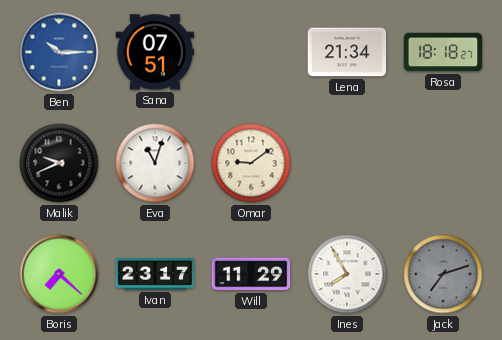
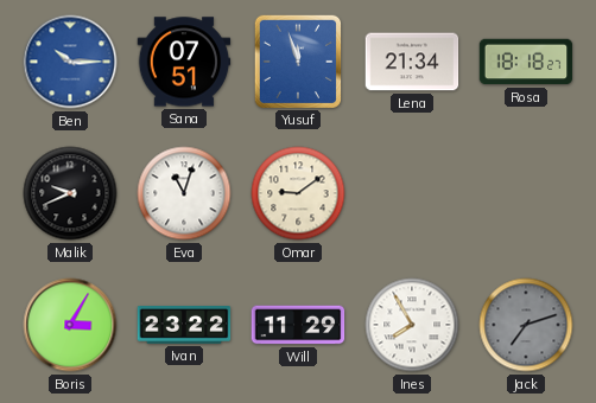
Yusuf: none -> 11:57 (297, 60)
Boris: 7:22 -> 3:05 (70, 325)
Ivan: 23:17 -> 23:22 (184, 325)
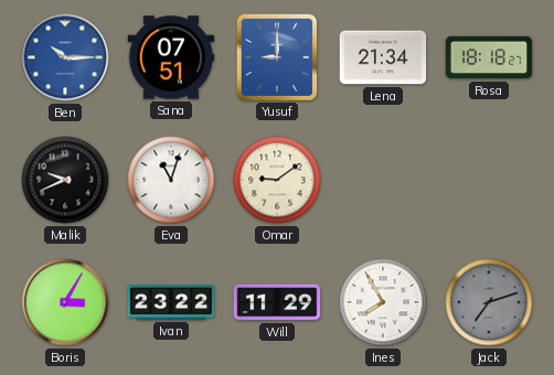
Yusuf: 11:57 -> 9:00 (276, 56)
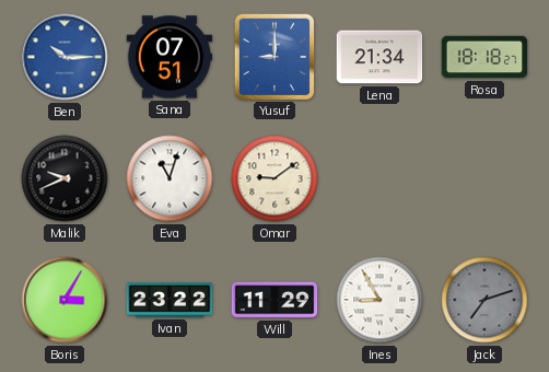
Ines: 7:55 -> 8:55 (379, 300)
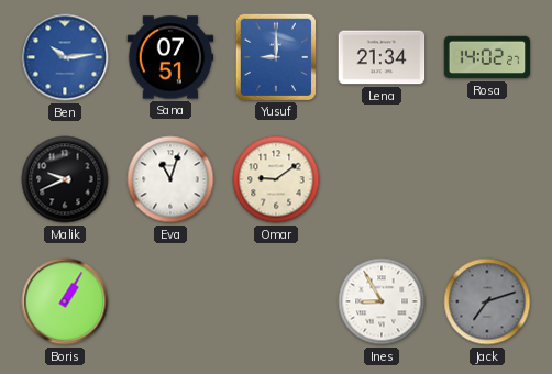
Ben: 10:15 -> 10:14 (65, 57)
Rosa: 18:18 -> 14:02 (487, 57)
Boris: 3:05 -> 1:05 (65, 301)
Ivan: 23:22 -> none (170, 300)
Will: 11:29 -> none (274, 300)
